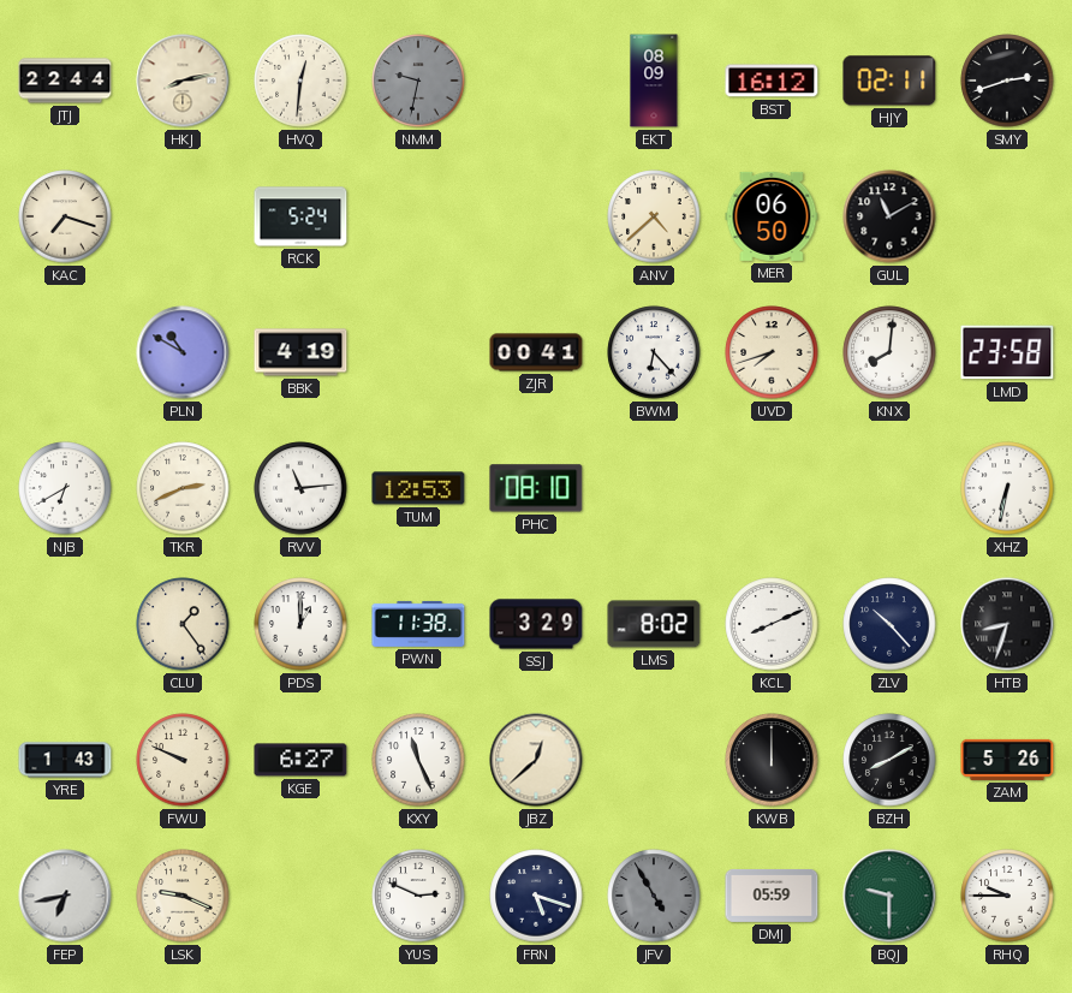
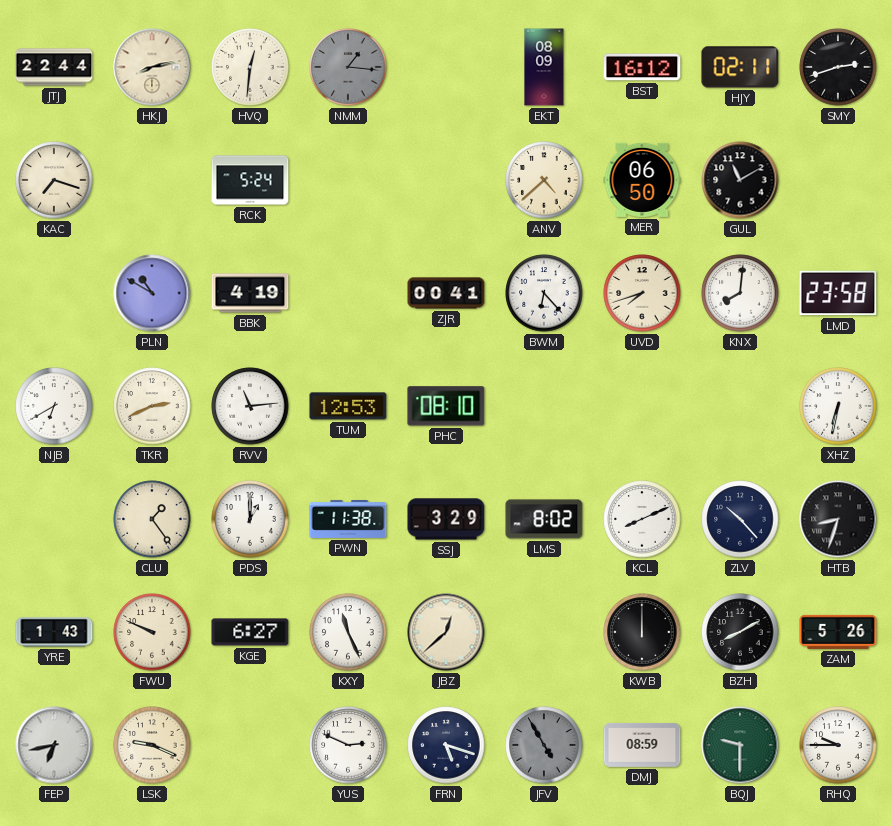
NMM: 9:32 -> 1:16 (348, 67)
DMJ: 05:59 -> 08:59 (642, 745)
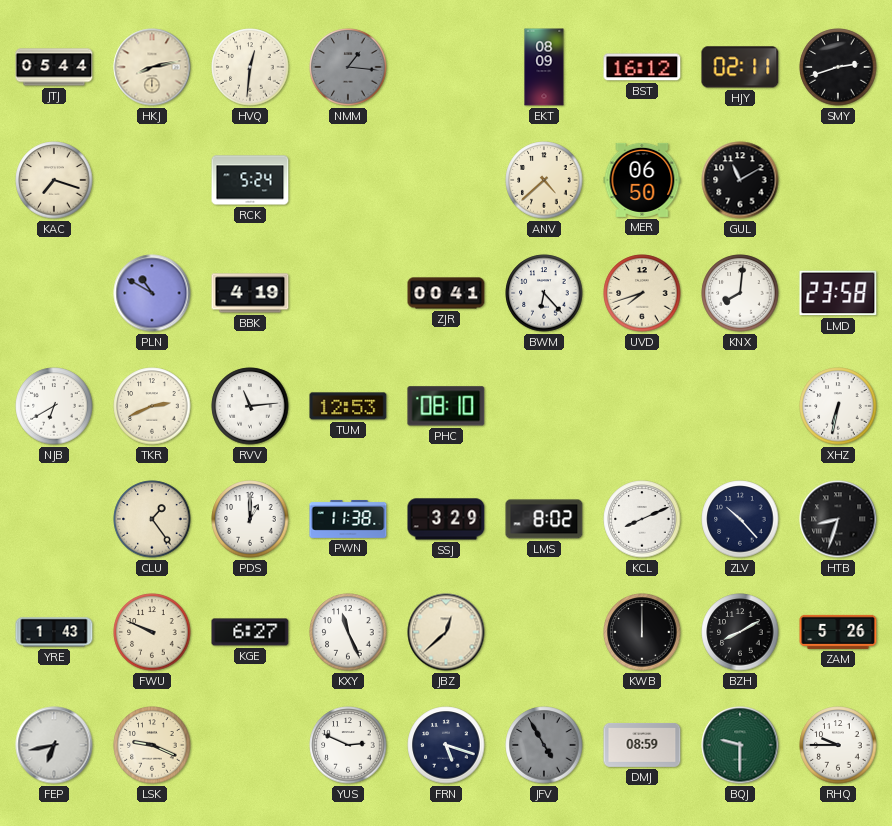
JTJ: 22:44 -> 05:44 (54, 67)
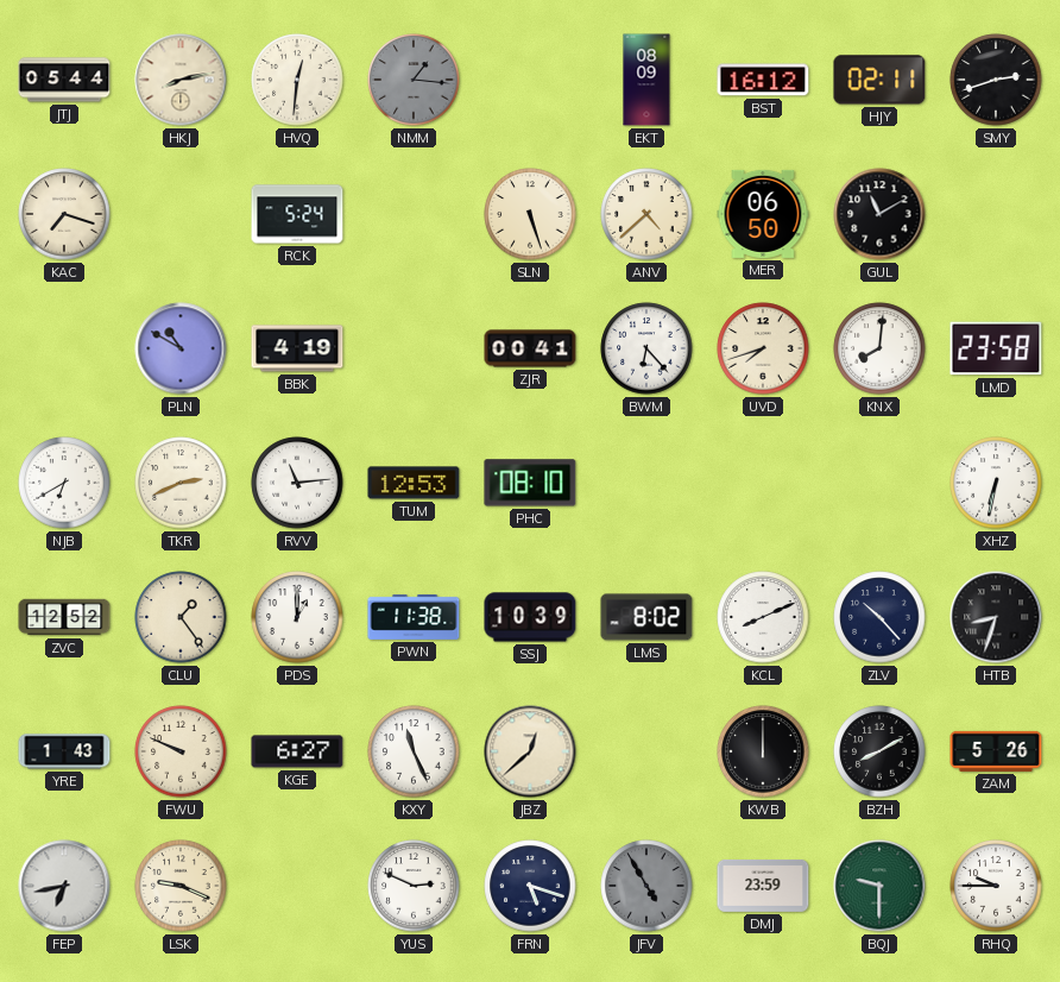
SLN: none -> 5:27 (530, 214)
ZVC: none -> 12:52 (64, 617)
SSJ: 3:29 -> 10:39 (530, 617)
DMJ: 08:59 -> 23:59 (763, 886)
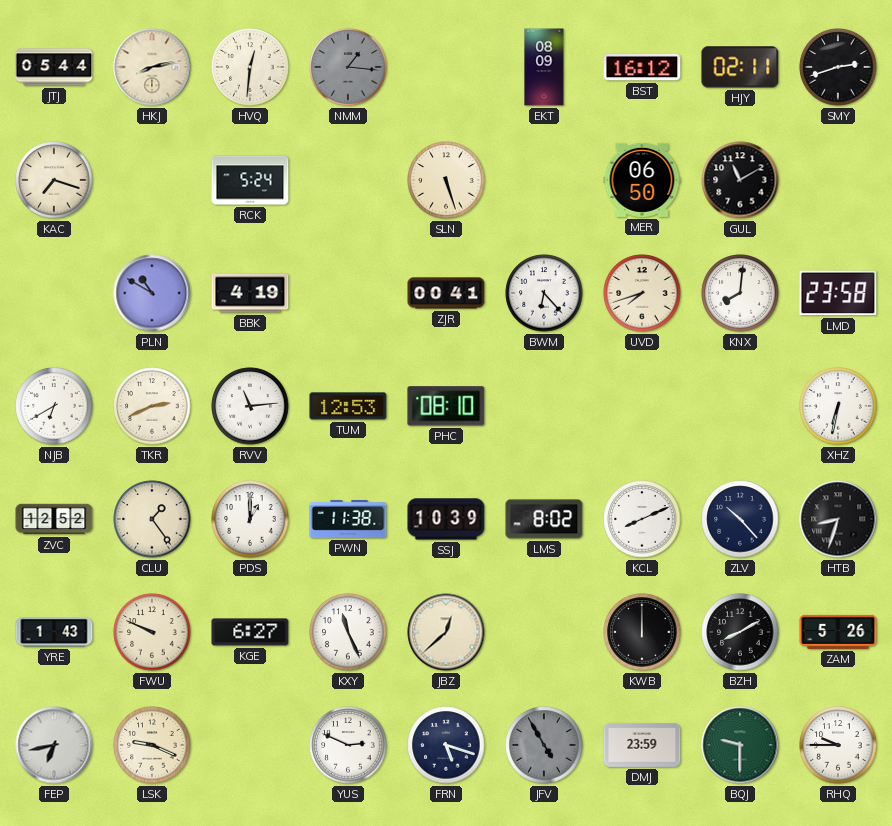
ANV: 4:38 -> none (646, 214)
